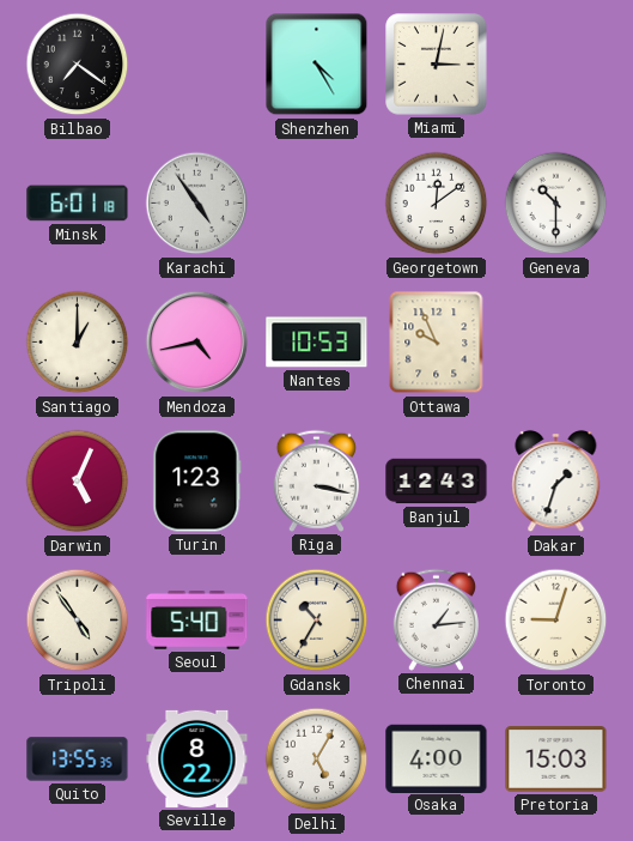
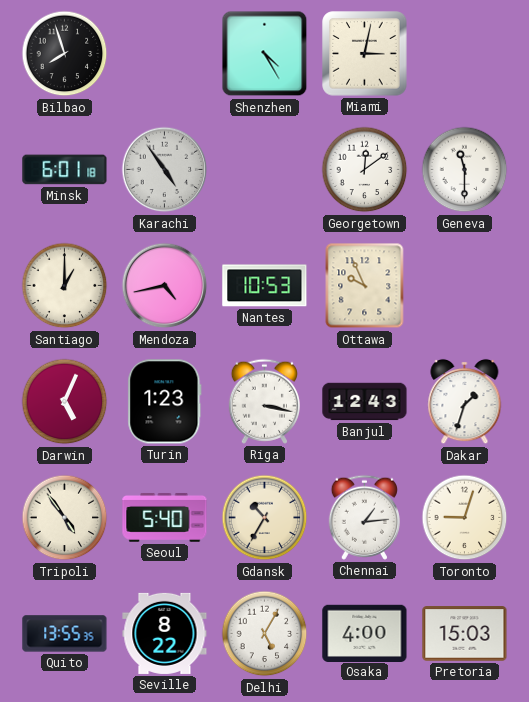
Bilbao: 7:21 -> 7:57 (65, 54)
Geneva: 10:30 -> 11:30 (465, 170)
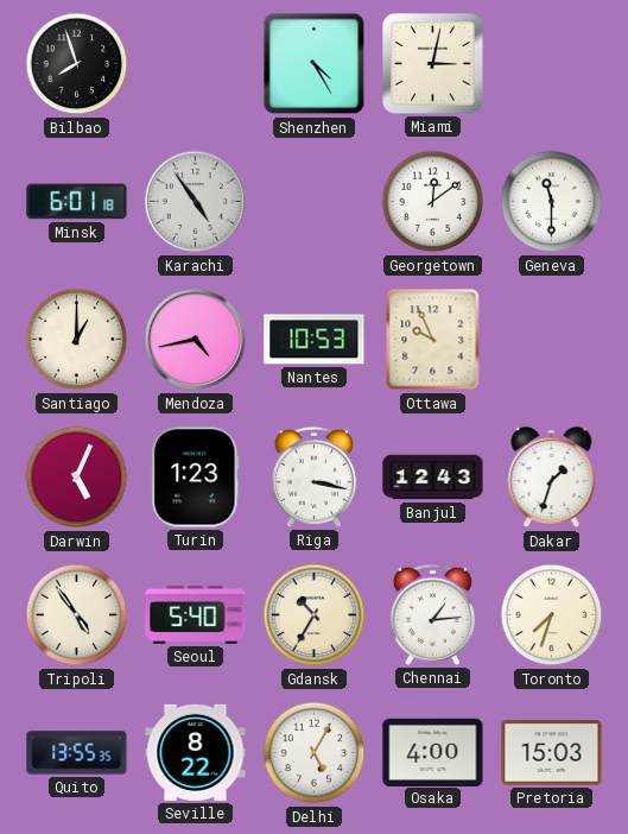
Toronto: 9:03 -> 7:33 (552, 615)
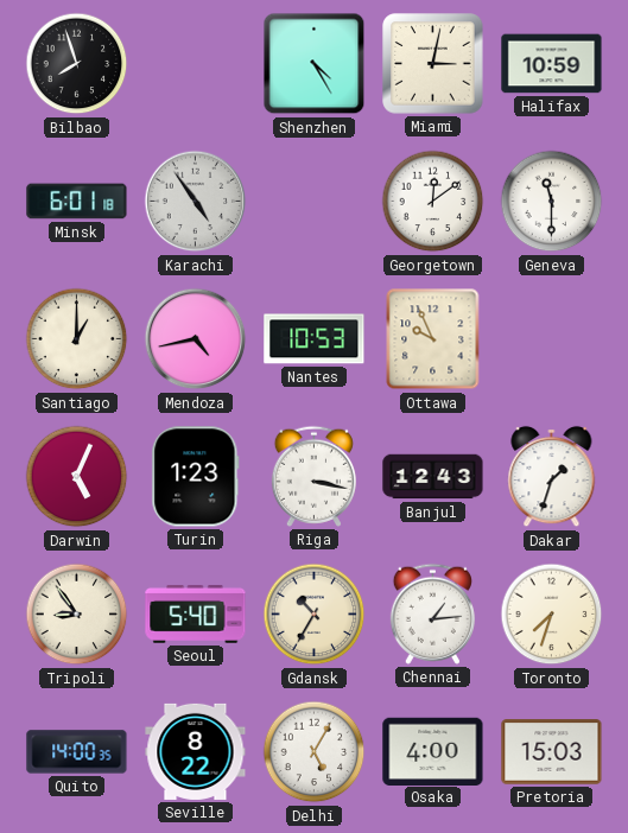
Halifax: none -> 10:59 (552, 64)
Tripoli: 4:54 -> 8:54 (77, 615)
Quito: 13:55 -> 14:00 (77, 752)
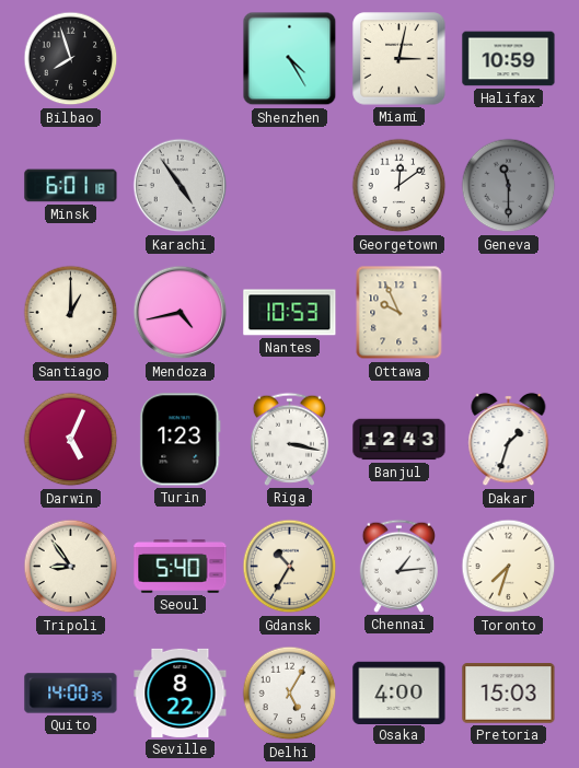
Geneva dial: white -> grey (509, 186)
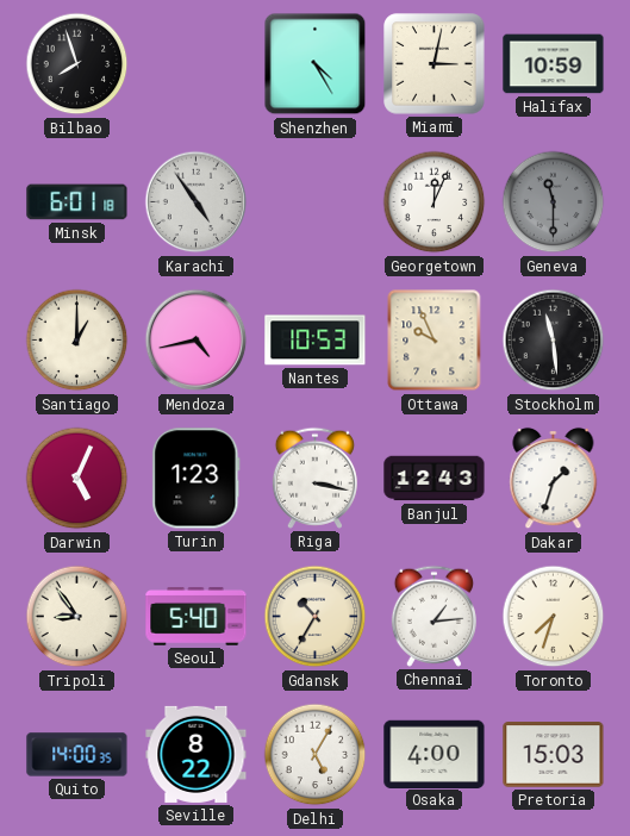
Georgetown: 12:09 -> 12:04 (435, 202)
Stockholm: none -> 11:29 (554, 341)
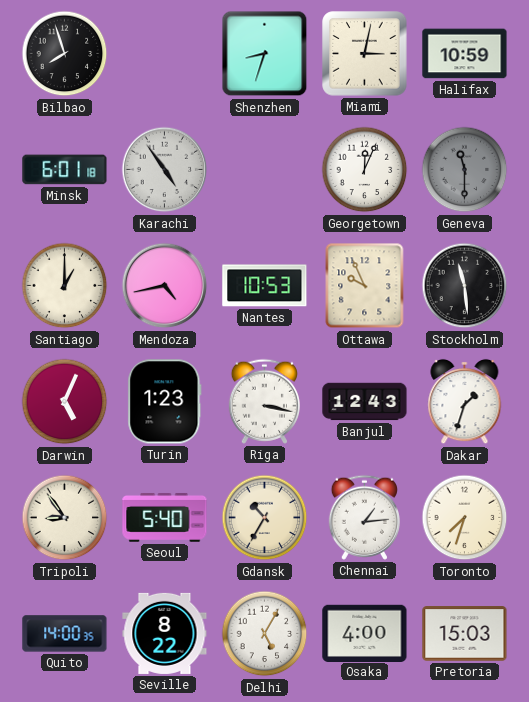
Shenzhen: 4:25 -> 8:33 (265, 54)
